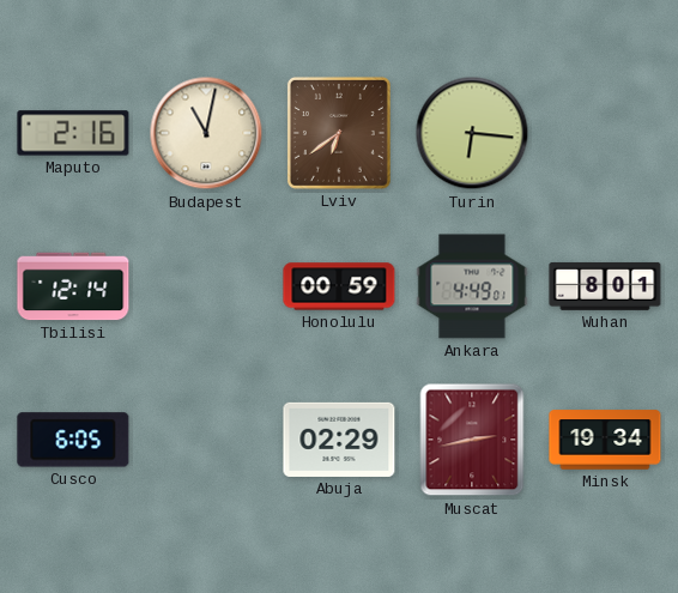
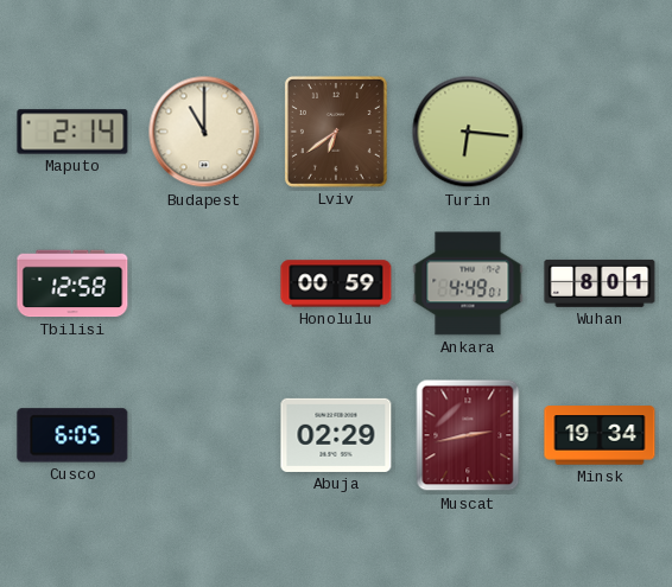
Maputo: 2:16 -> 2:14 (72, 132)
Budapest: 11:02 -> 11:00 (204, 132)
Tbilisi: 12:14 -> 12:58 (72, 283)
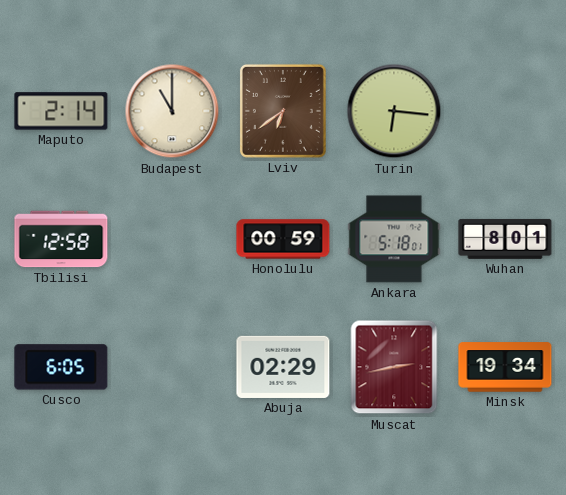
Ankara: 4:49 -> 5:18 (394, 239)
